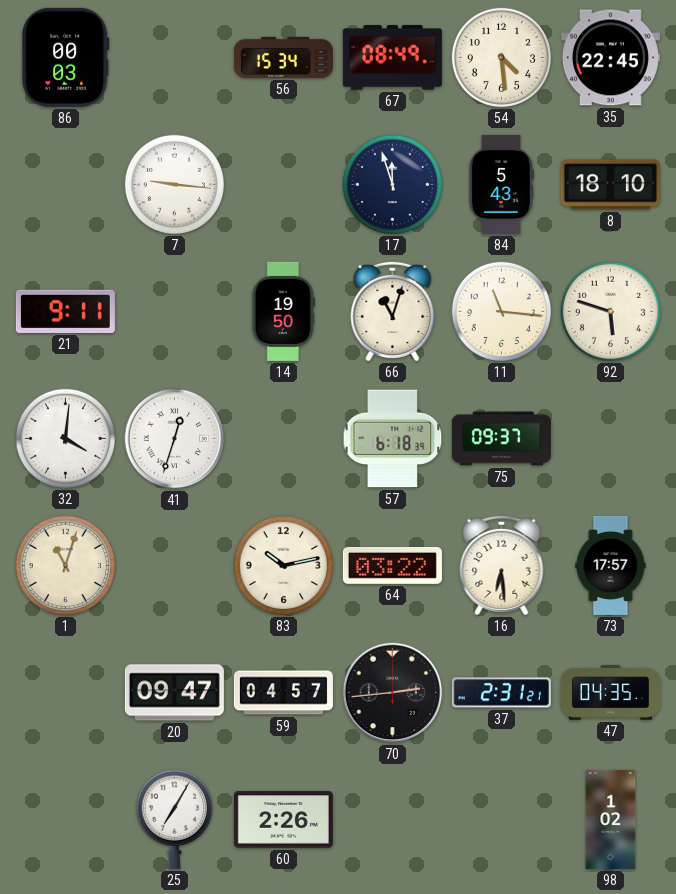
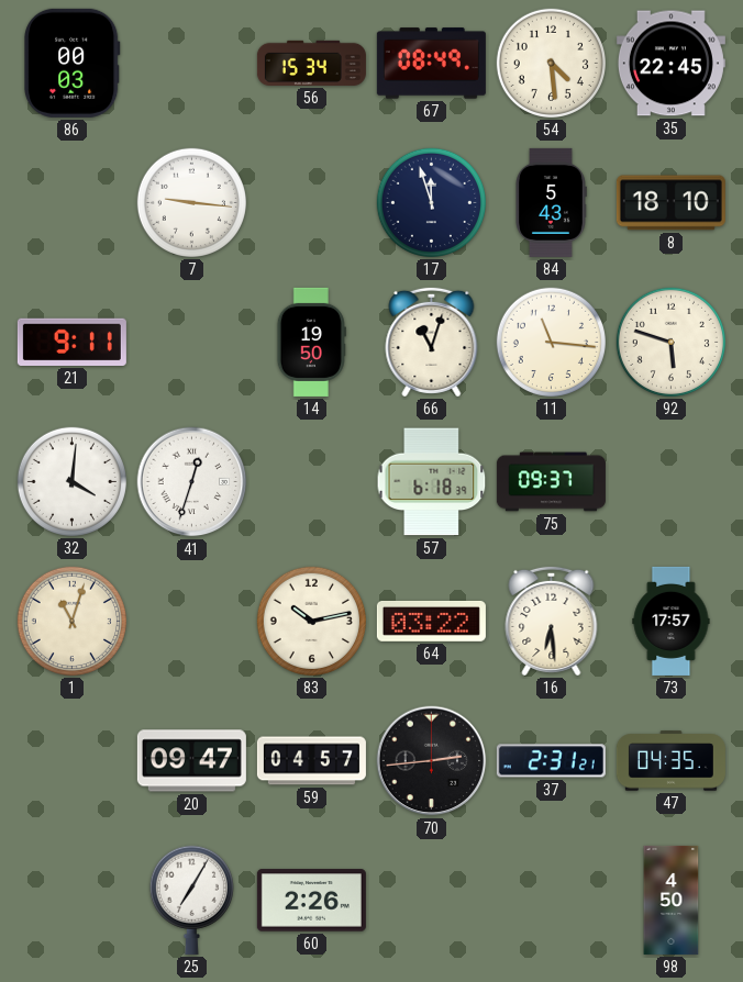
98: 1:02 -> 4:50 (672, 900)
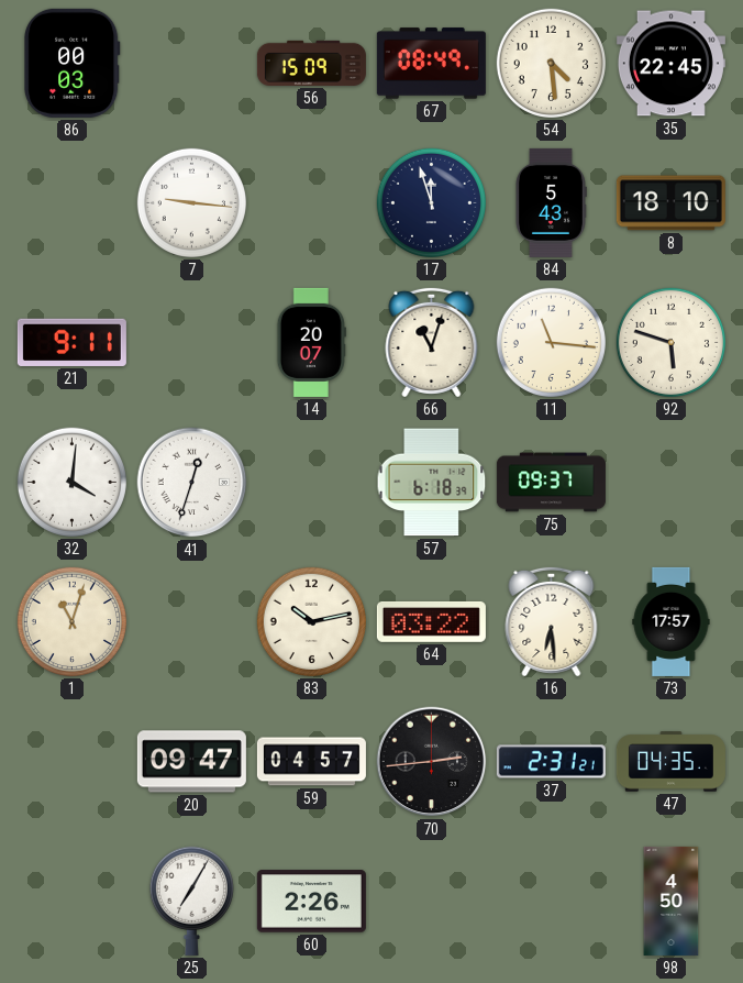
56: 15:34 -> 15:09 (311, 63)
14: 19:50 -> 20:07 (311, 342)
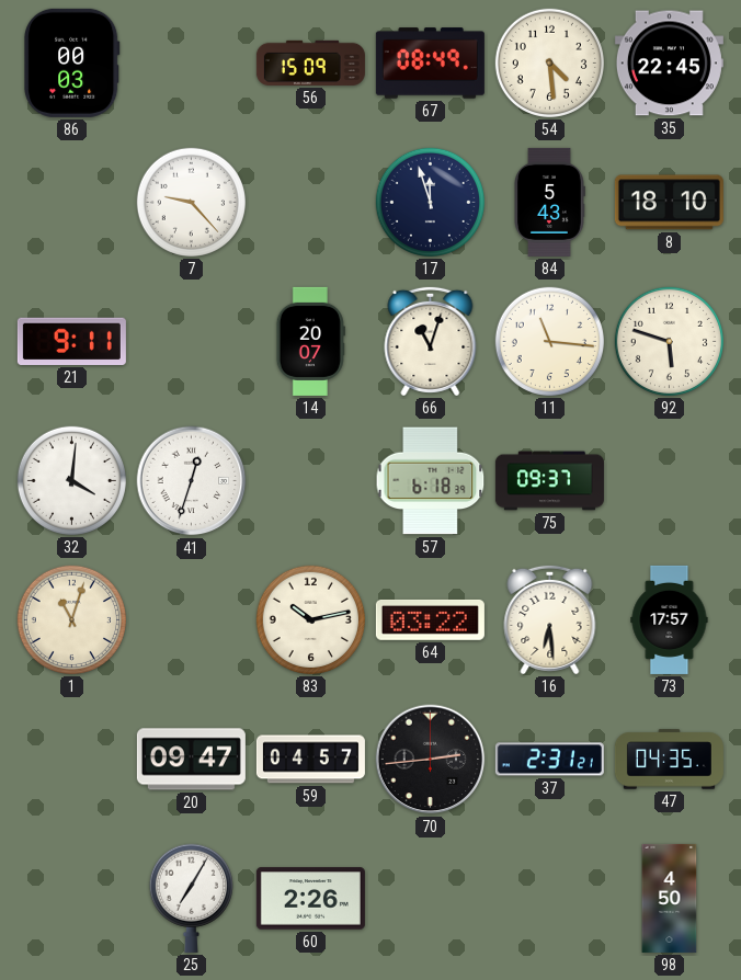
7: 9:16 -> 9:23 (191, 202)
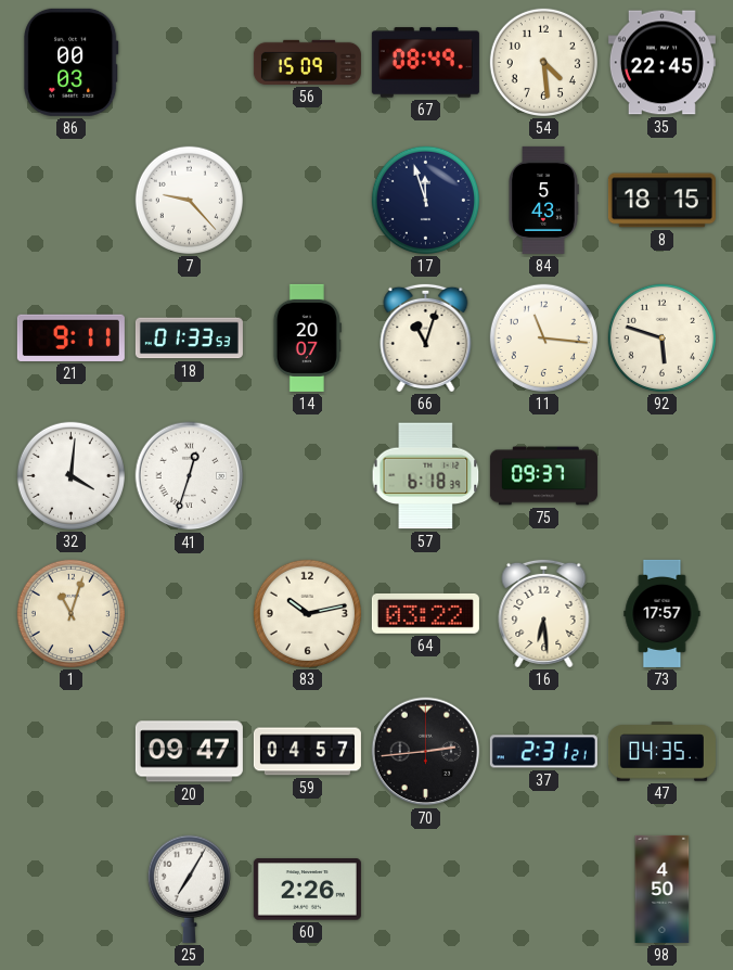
8: 18:10 -> 18:15 (661, 201)
18: none -> 01:33 (189, 339)
